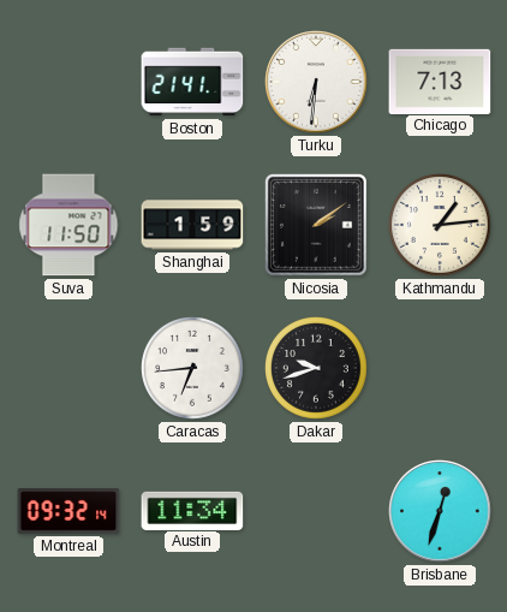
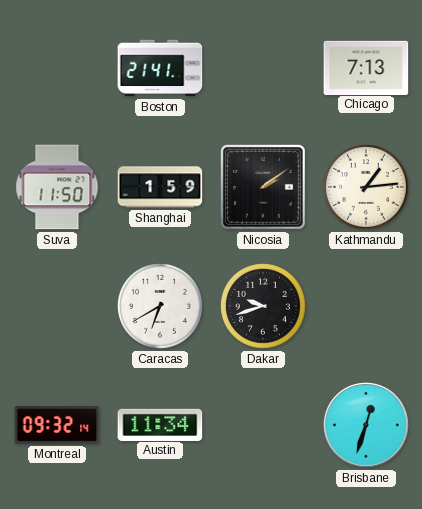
Turku: 6:31 -> none (316, 82)
Caracas: 6:44 -> 6:40 (161, 307)
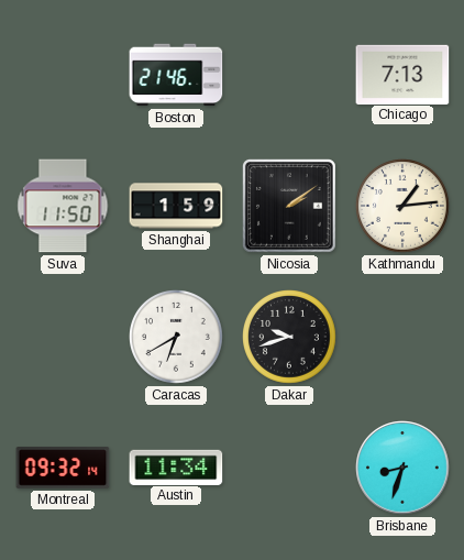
Boston: 21:41 -> 21:46 (176, 75)
Brisbane: 12:33 -> 8:33 (402, 468)
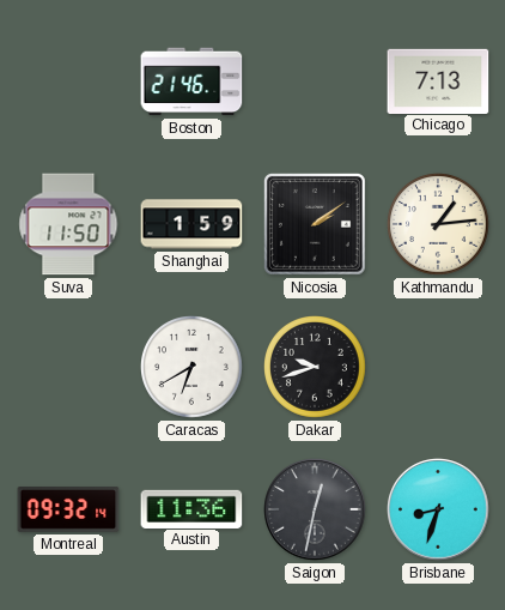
Austin: 11:34 -> 11:36 (191, 508)
Saigon: none -> 12:32 (315, 509)
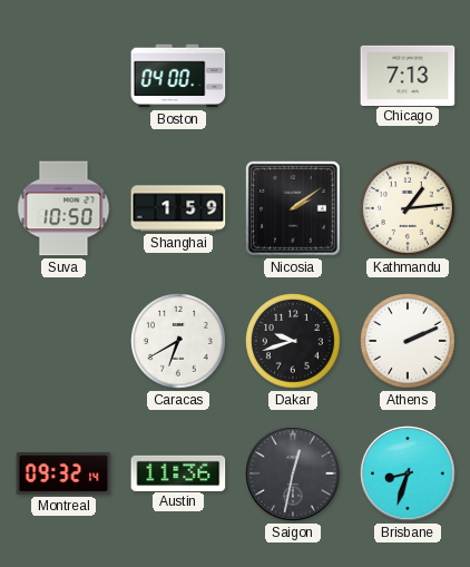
Boston: 21:46 -> 04:00 (178, 76)
Suva: 11:50 -> 10:50 (63, 208)
Athens: none -> 2:11 (409, 342)
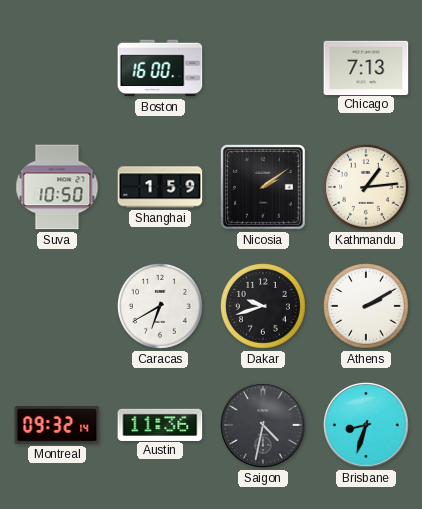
Boston: 04:00 -> 16:00 (160, 68)
Athens: 2:11 -> 2:10 (367, 307)
Saigon: 12:32 -> 4:32 (263, 425)
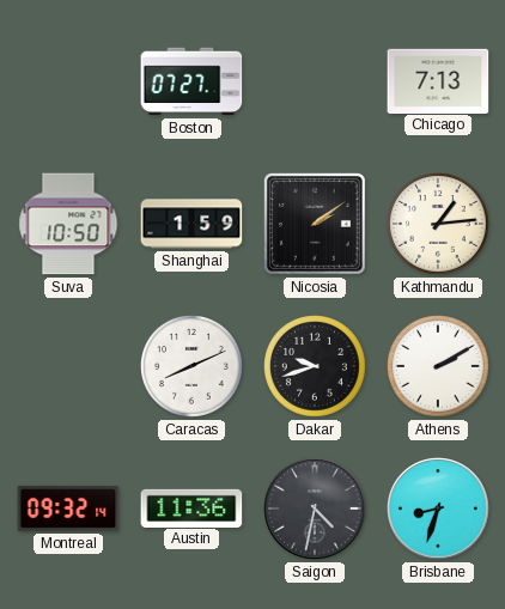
Boston: 16:00 -> 07:27 (191, 81)
Caracas: 6:40 -> 8:11 (193, 367)
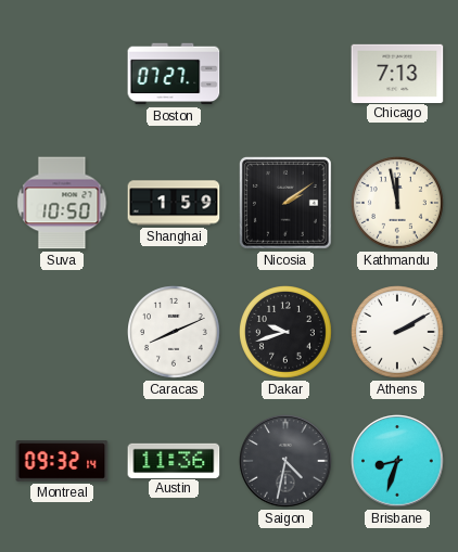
Kathmandu: 1:14 -> 11:58 (398, 204)
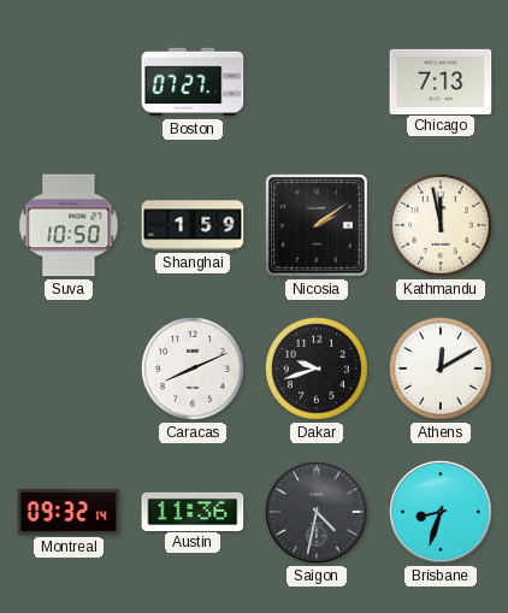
Athens: 2:10 -> 12:10 (442, 370)
